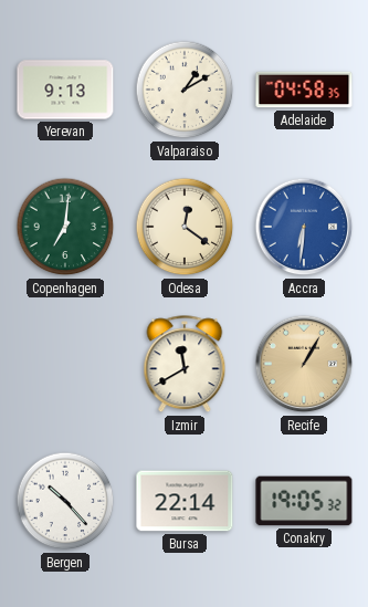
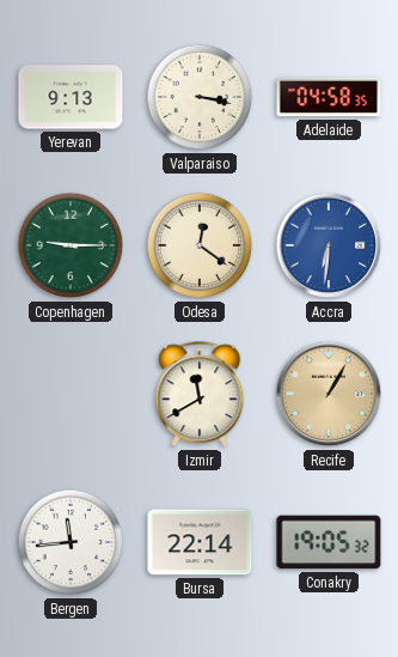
Valparaiso: 1:10 -> 3:17 (200, 97)
Copenhagen: 7:01 -> 9:15 (71, 245)
Bergen: 10:23 -> 11:44 (71, 542)
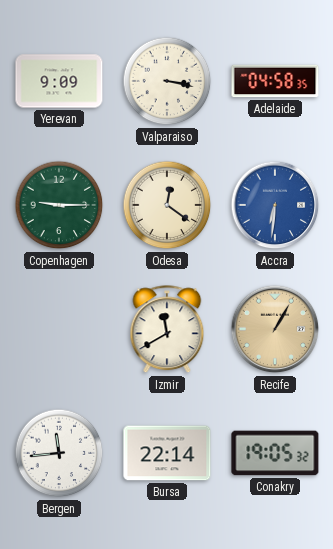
Yerevan: 9:13 -> 9:09 (59, 81)
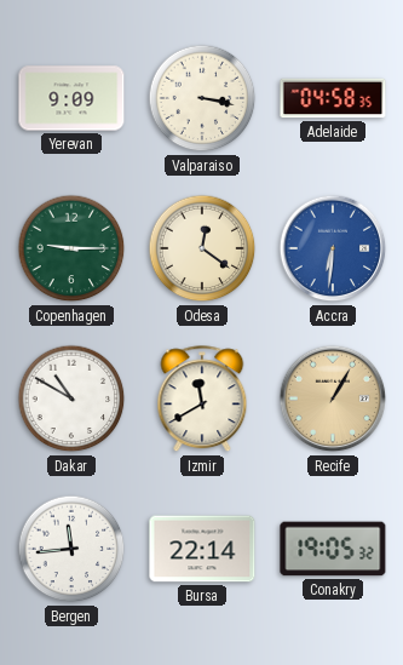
Dakar: none -> 10:50 (71, 399)
